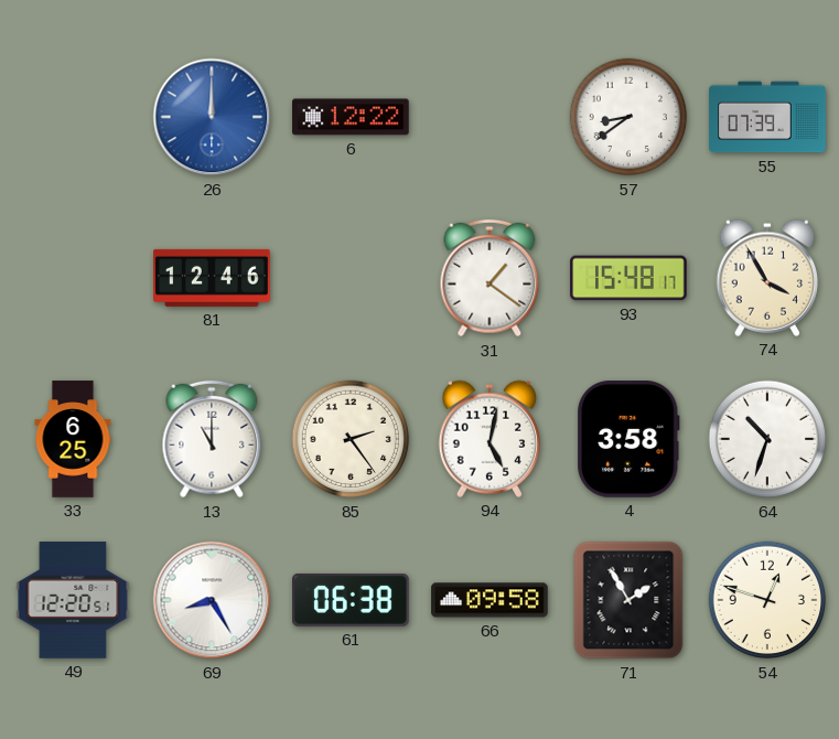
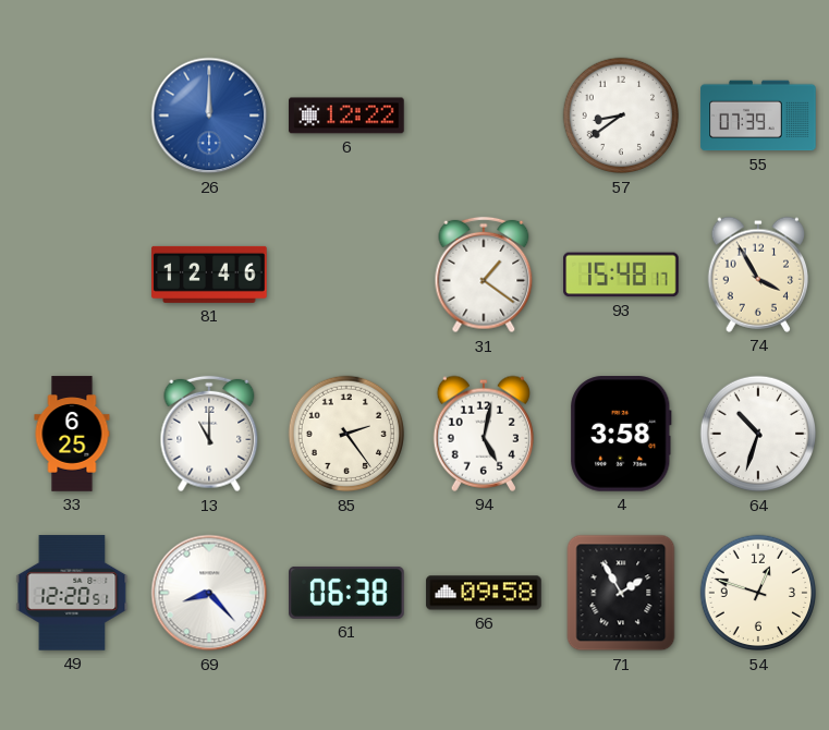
69: 8:25 -> 8:23 (209, 593)
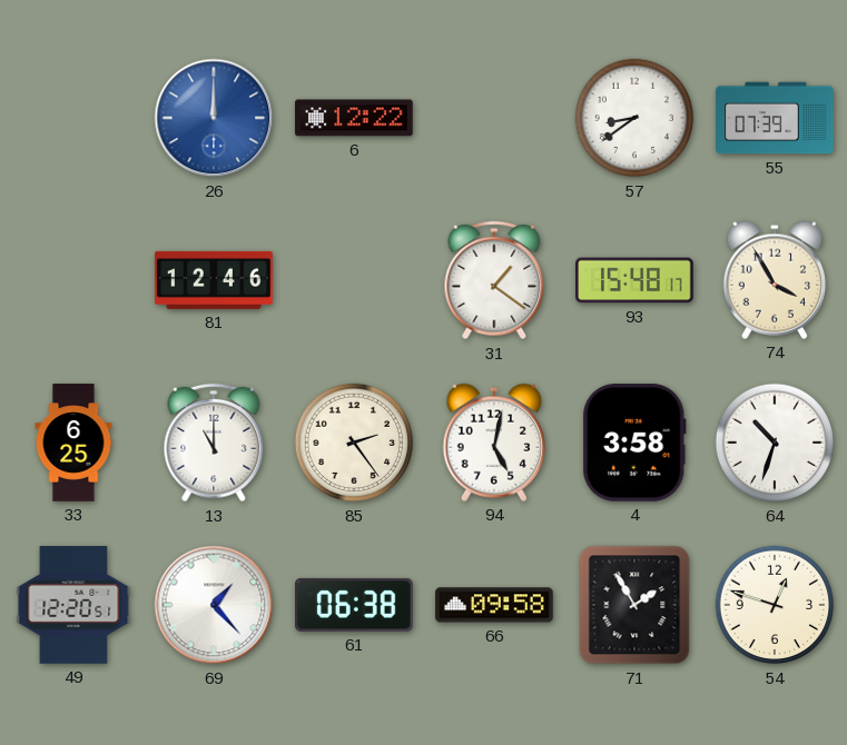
69: 8:23 -> 1:23 (214, 605)
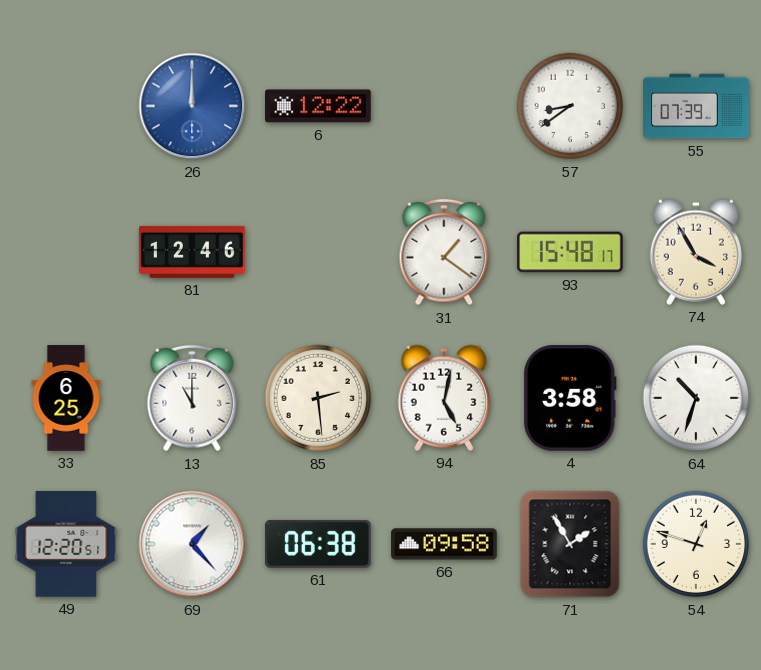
85: 2:24 -> 2:29 (318, 398)
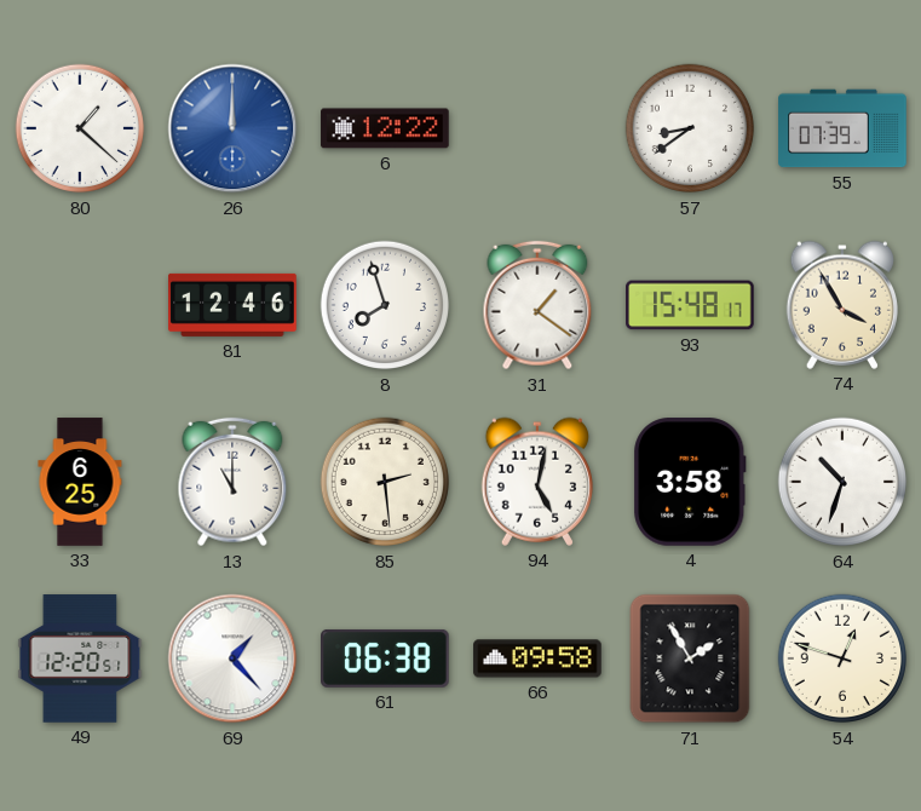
80: none -> 1:22 (80, 128)
8: none -> 7:57 (385, 305)
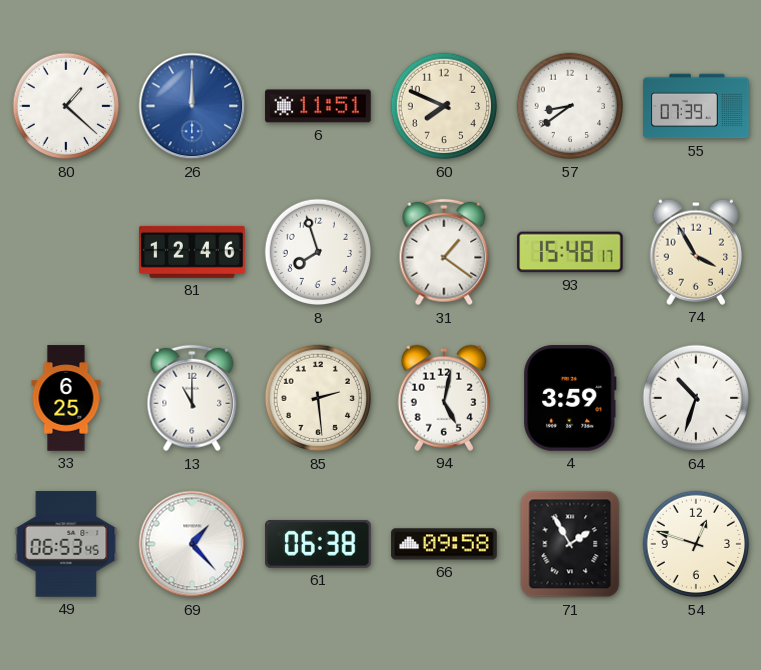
6: 12:22 -> 11:51 (318, 106)
60: none -> 7:49 (444, 106)
4: 3:58 -> 3:59 (570, 398)
49: 12:20 -> 06:53 (66, 544)
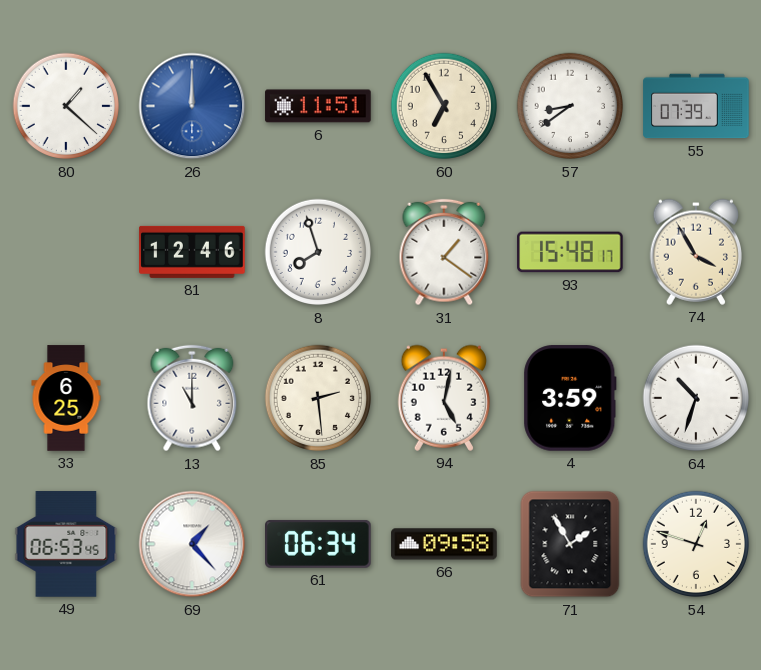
60: 7:49 -> 6:55 (444, 106)
61: 06:38 -> 06:34 (318, 544)
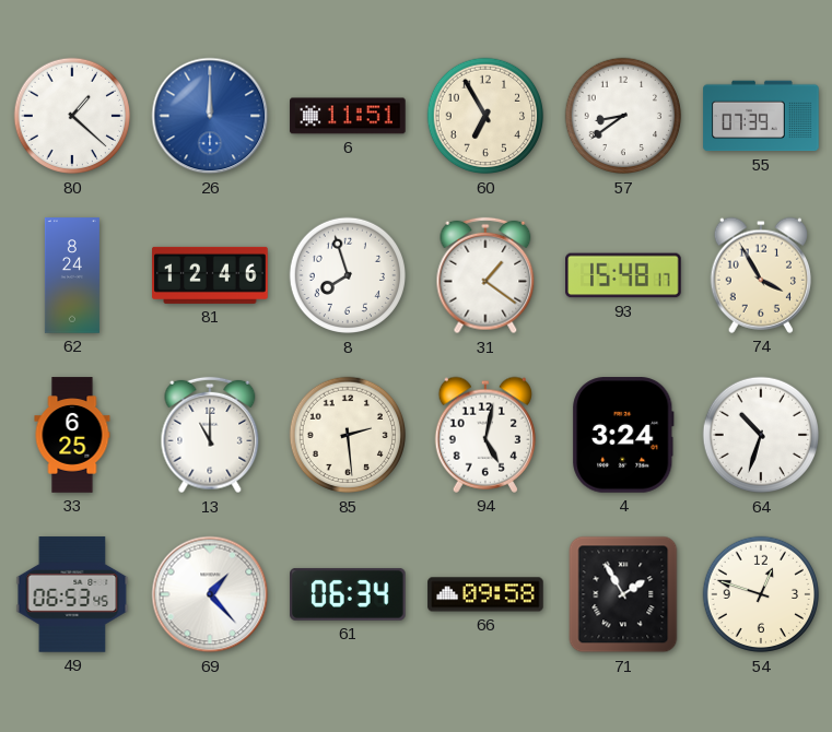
62: none -> 8:24 (72, 275)
4: 3:59 -> 3:24 (623, 435)
